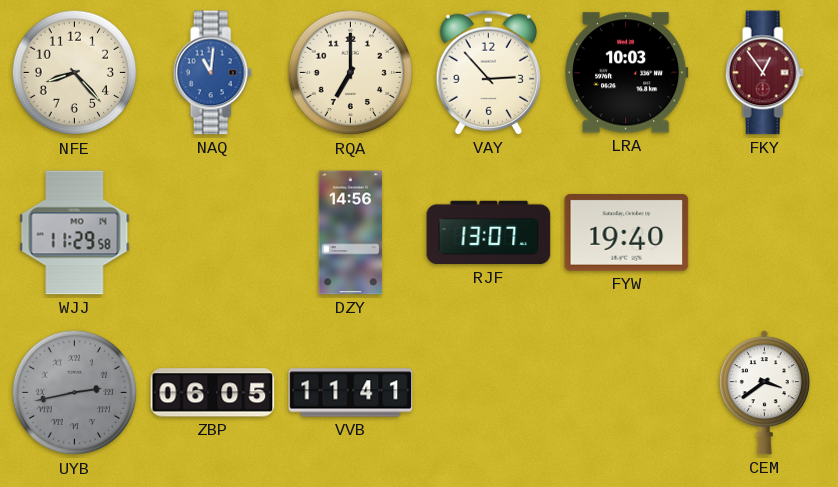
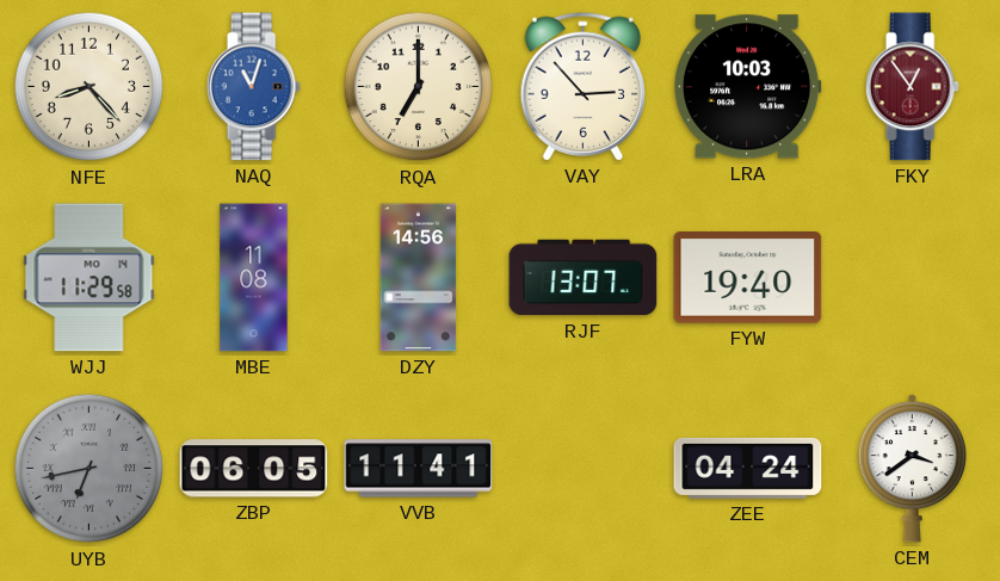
NAQ: 11:01 -> 11:03 (253, 87)
MBE: none -> 11:08 (254, 278)
UYB: 2:43 -> 6:43 (89, 469)
ZEE: none -> 04:24 (748, 468)
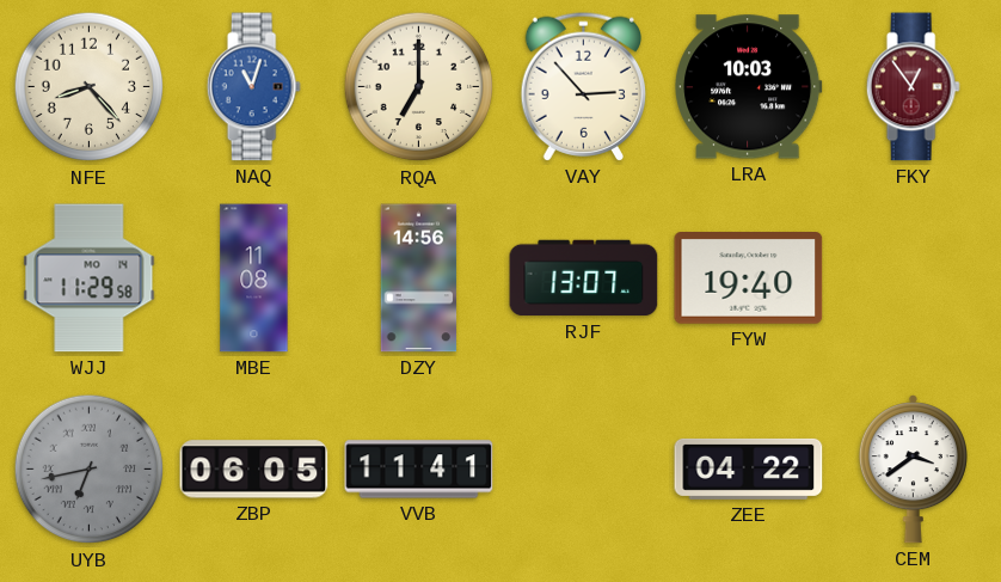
ZEE: 04:24 -> 04:22 (749, 468)
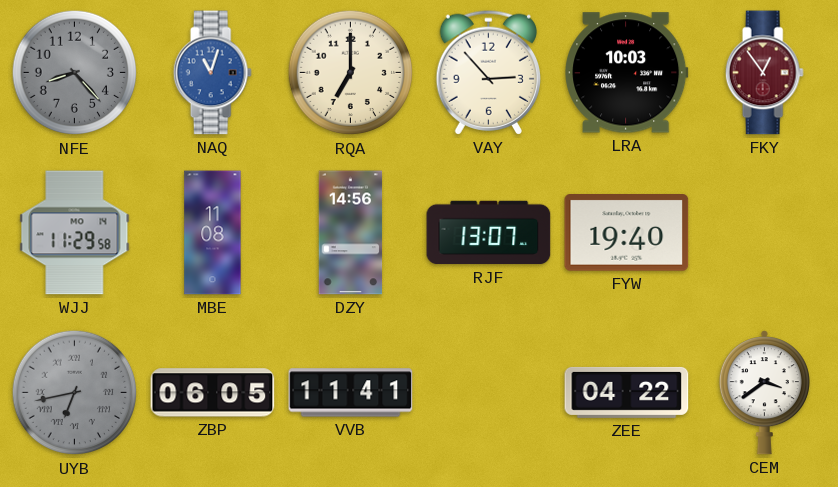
NFE dial: cream -> grey (75, 73)
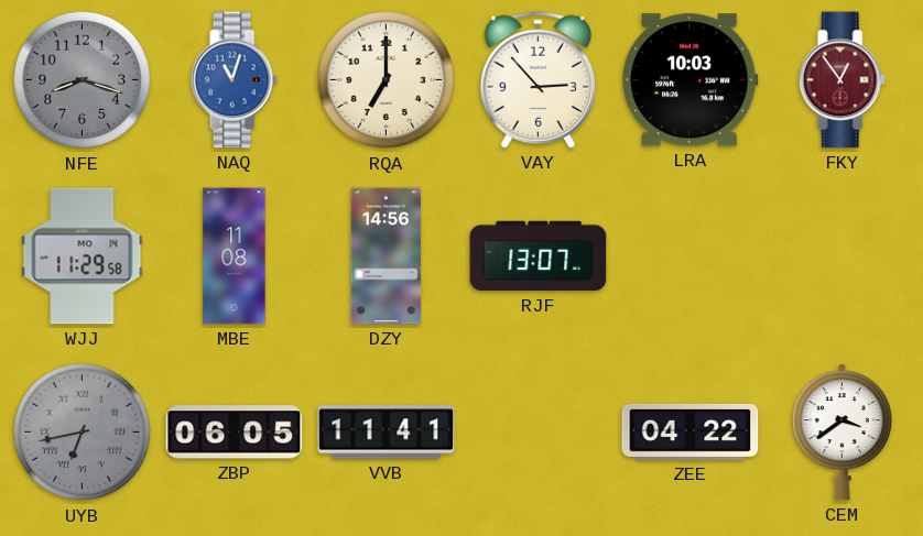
NFE: 8:23 -> 8:18 (83, 80)
FYW: 19:40 -> none (627, 233)
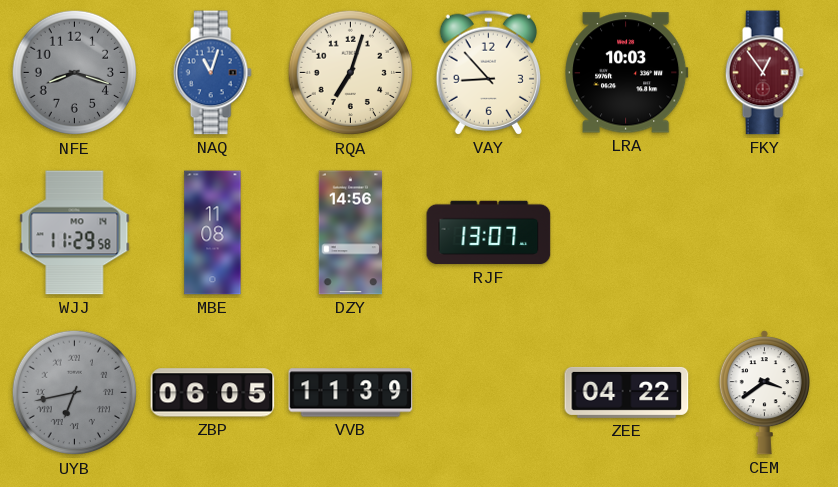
RQA: 7:00 -> 7:03 (351, 73)
VAY: 2:53 -> 8:53 (488, 72)
VVB: 11:41 -> 11:39 (351, 393)
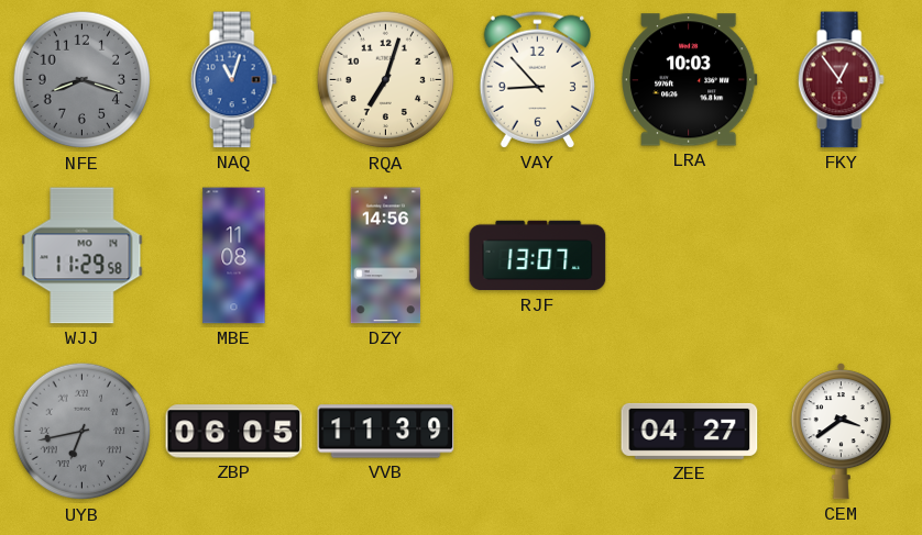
ZEE: 04:22 -> 04:27 (690, 431)
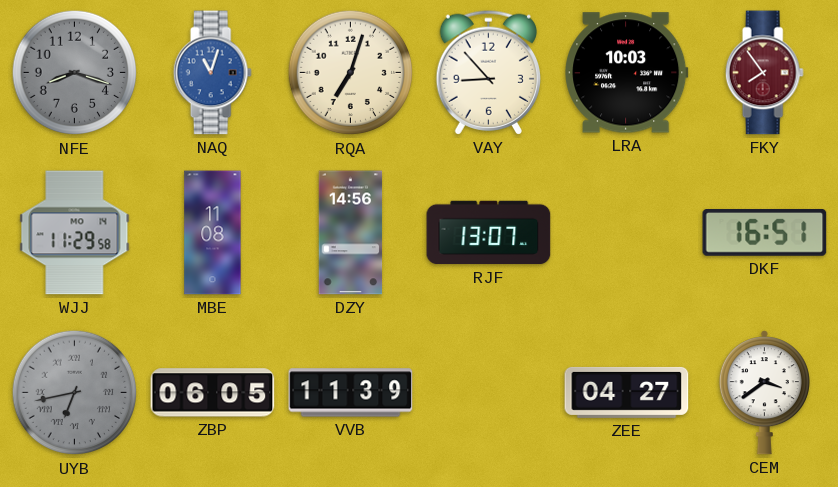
FKY: 12:54 -> 7:54 (764, 73)
DKF: none -> 16:51 (765, 233)
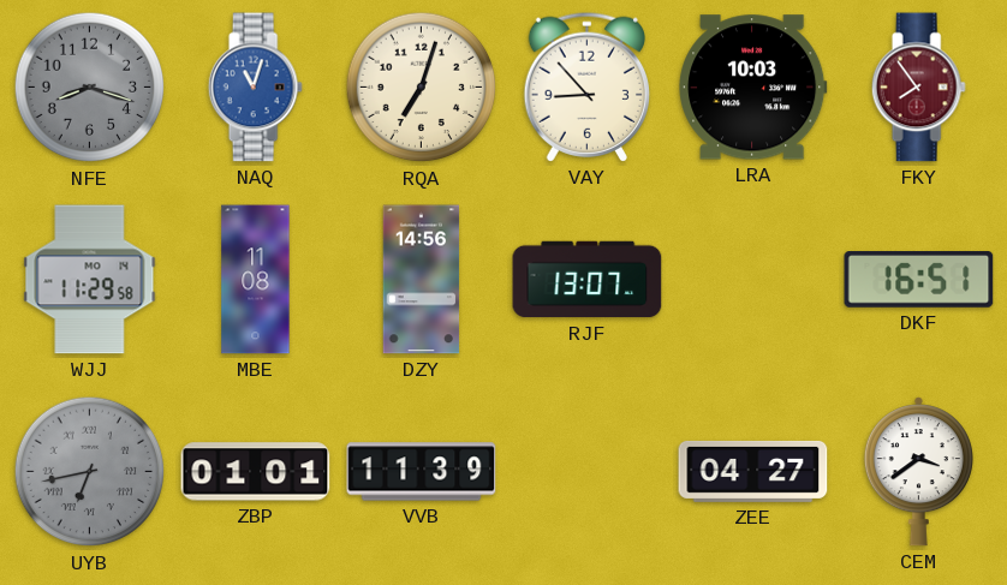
ZBP: 06:05 -> 01:01 (256, 472)
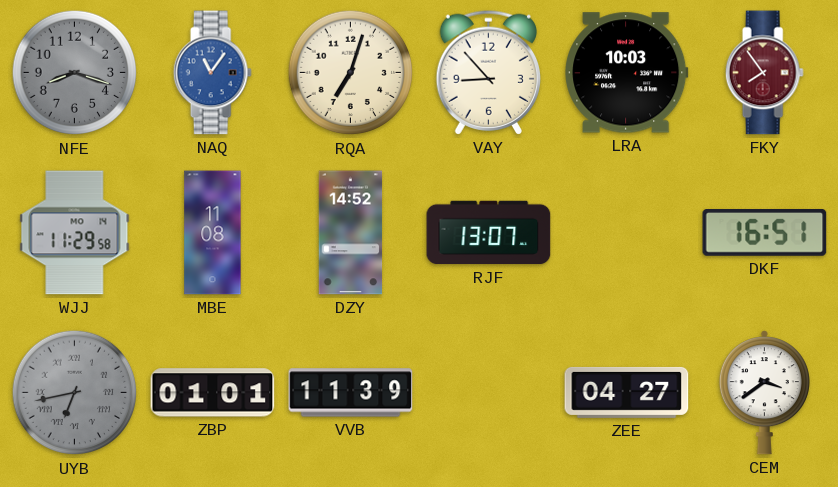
NAQ: 11:03 -> 11:06 (212, 73)
DZY: 14:56 -> 14:52 (351, 233)
